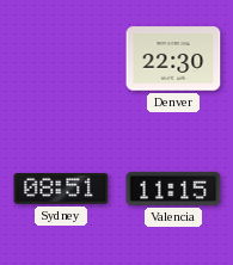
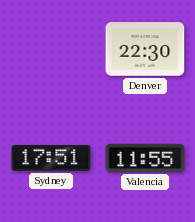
Sydney: 08:51 -> 17:51 (51, 159)
Valencia: 11:15 -> 11:55 (145, 158)
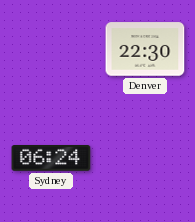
Sydney: 17:51 -> 06:24 (51, 159)
Valencia: 11:55 -> none (145, 158)
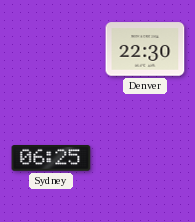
Sydney: 06:24 -> 06:25 (51, 159)
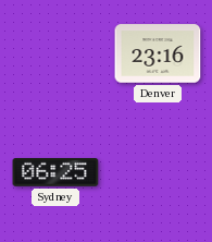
Denver: 22:30 -> 23:16 (158, 53)
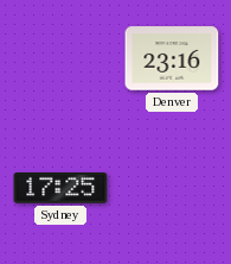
Sydney: 06:25 -> 17:25 (60, 189)
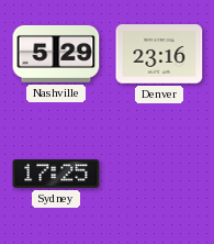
Nashville: none -> 5:29 (56, 54)
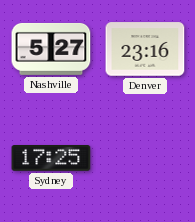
Nashville: 5:29 -> 5:27 (51, 49)
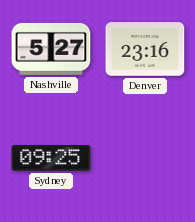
Sydney: 17:25 -> 09:25 (51, 159)
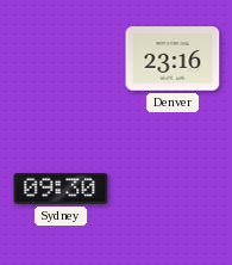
Nashville: 5:27 -> none (51, 49)
Sydney: 09:25 -> 09:30 (61, 190)
